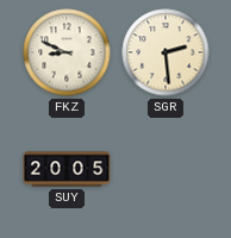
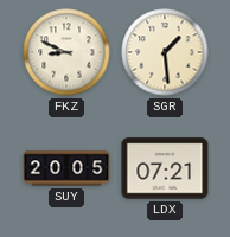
SGR: 2:29 -> 1:29 (165, 52)
LDX: none -> 07:21 (165, 168)
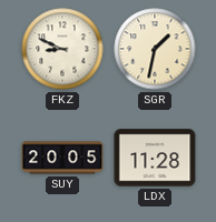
SGR: 1:29 -> 1:32 (155, 49)
LDX: 07:21 -> 11:28 (155, 158)
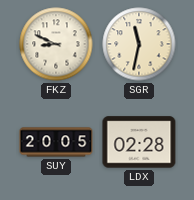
SGR: 1:32 -> 11:32 (139, 44)
LDX: 11:28 -> 02:28 (139, 142)
